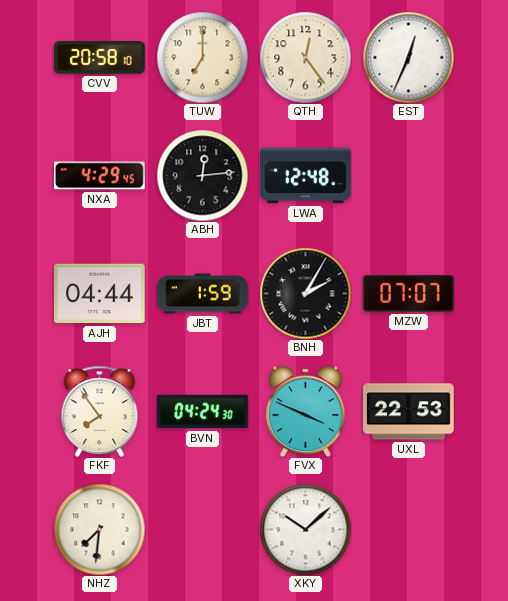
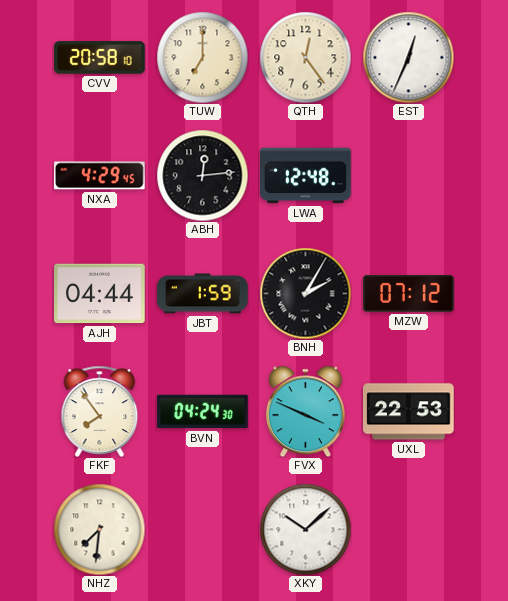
MZW: 07:07 -> 07:12 (409, 294)
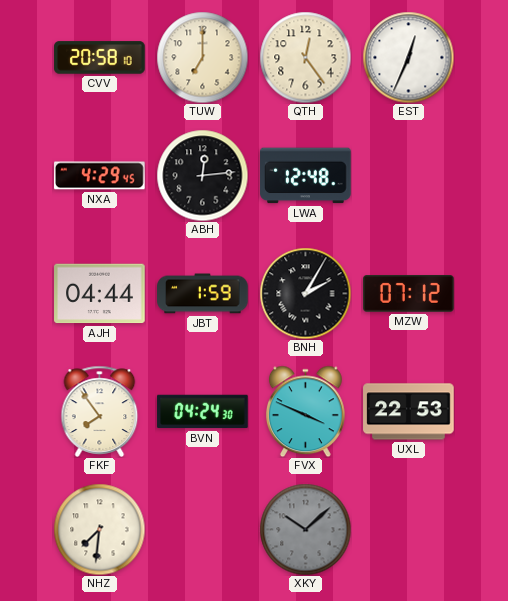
XKY dial: white -> grey (305, 529)
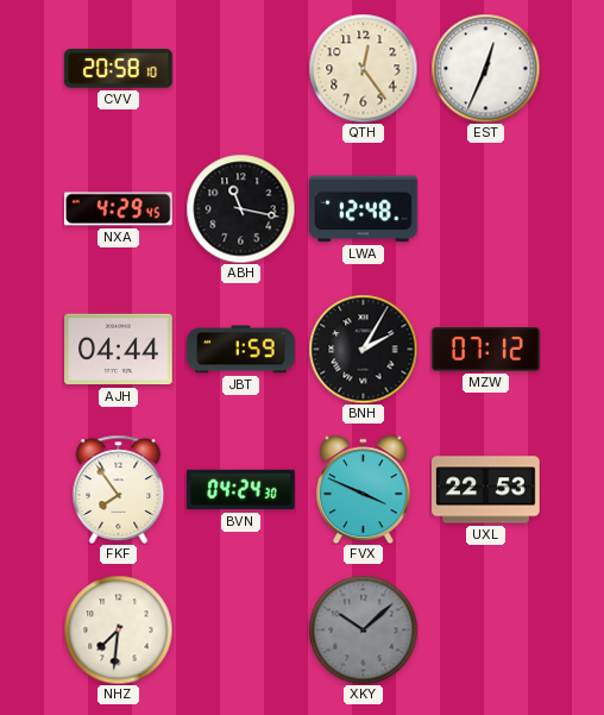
TUW: 7:00 -> none (202, 57)
ABH: 12:14 -> 11:17 (240, 208)
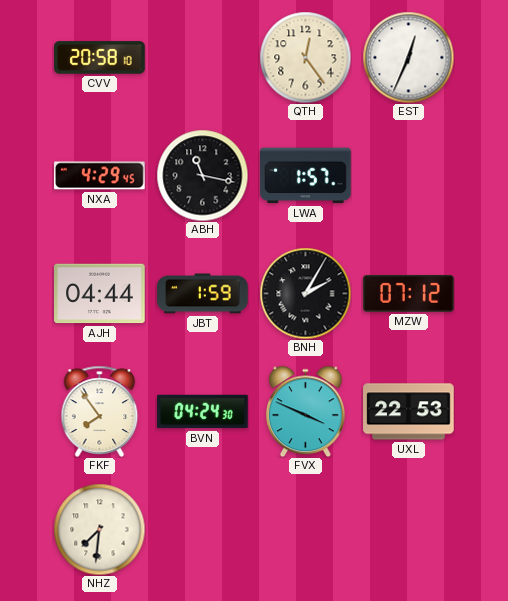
LWA: 12:48 -> 1:57 (306, 176)
XKY: 10:08 -> none (363, 629)
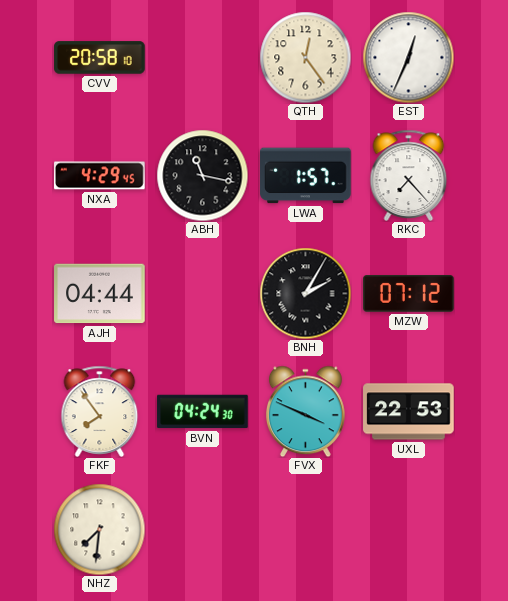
RKC: none -> 7:23 (409, 175)
JBT: 1:59 -> none (203, 294)
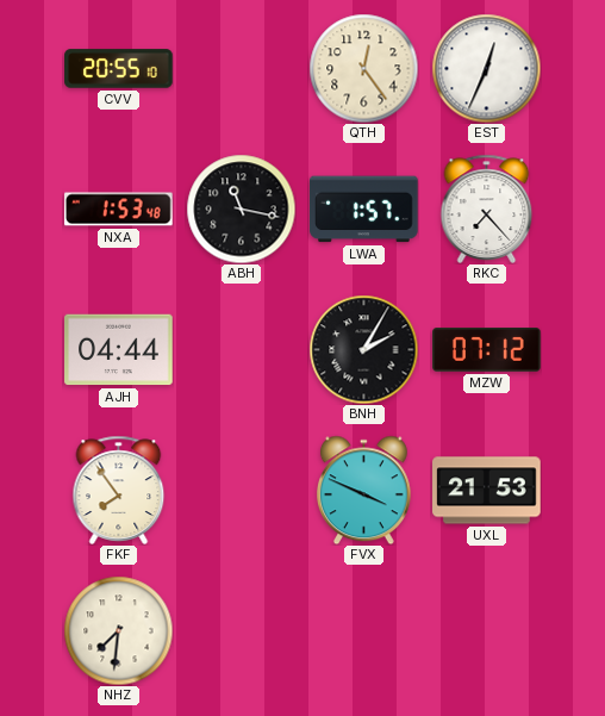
CVV: 20:58 -> 20:55 (119, 69)
NXA: 4:29 -> 1:53 (119, 210)
BVN: 04:24 -> none (203, 412)
UXL: 22:53 -> 21:53 (487, 491)
